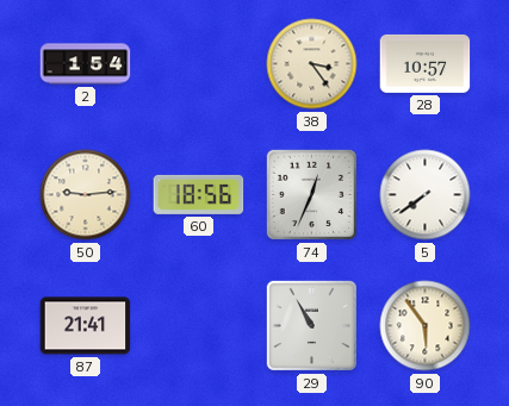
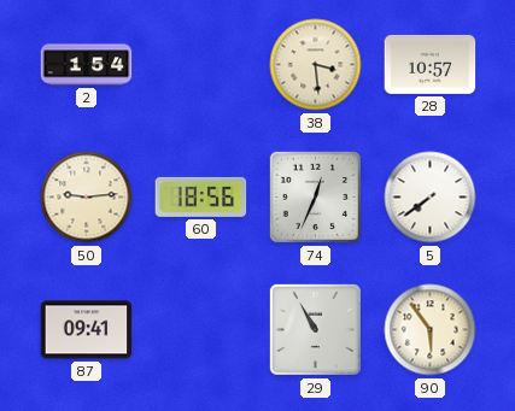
38: 3:24 -> 3:29 (316, 65)
87: 21:41 -> 09:41 (87, 330)
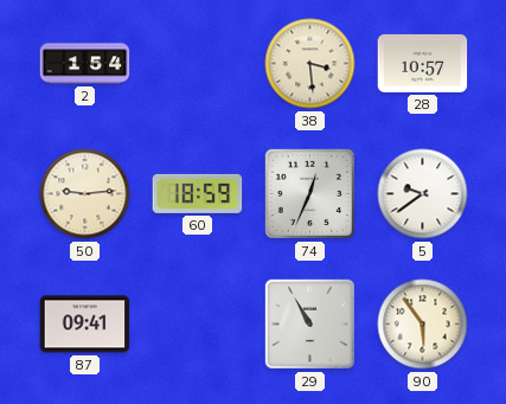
60: 18:56 -> 18:59 (198, 193)
5: 7:39 -> 9:39 (423, 194)
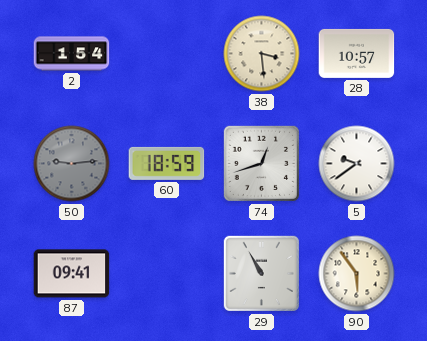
50 dial: cream -> grey (72, 164)
74: 12:34 -> 12:42 (261, 163)
